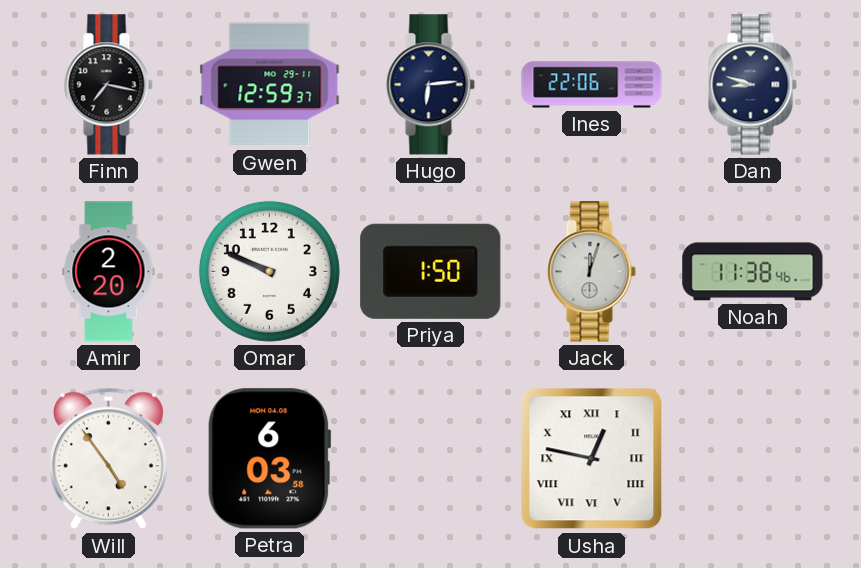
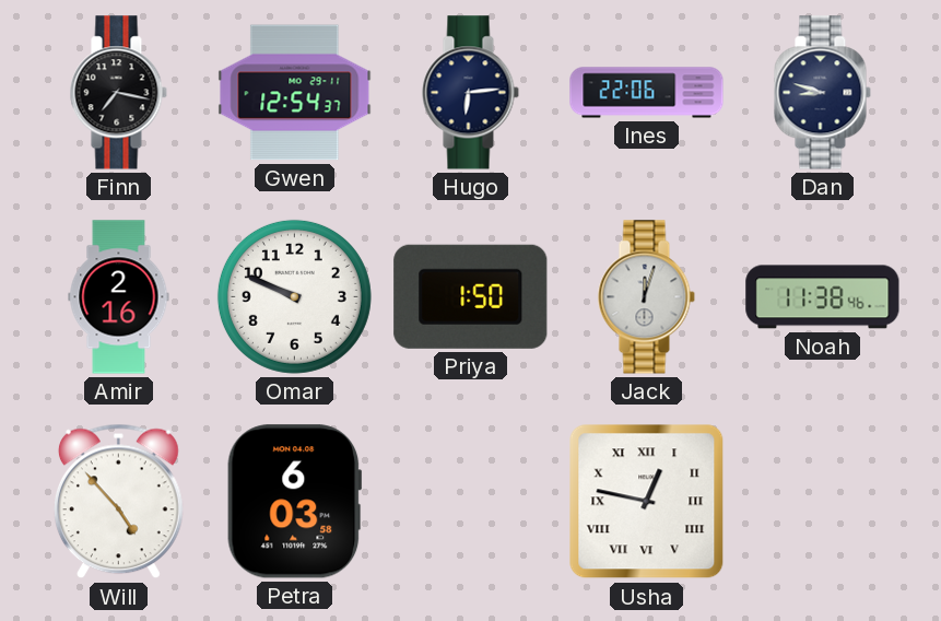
Gwen: 12:59 -> 12:54 (295, 93)
Amir: 2:20 -> 2:16 (119, 297)
Will: 4:54 -> 4:53 (118, 502)
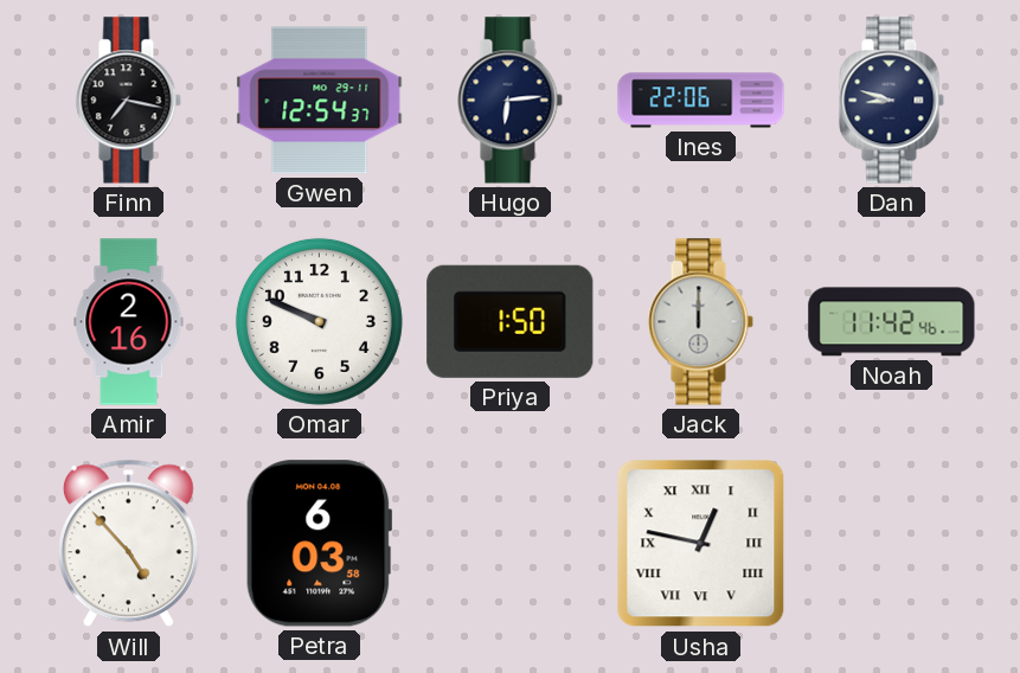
Jack: 12:03 -> 12:00 (700, 322)
Noah: 11:38 -> 11:42 (892, 322)
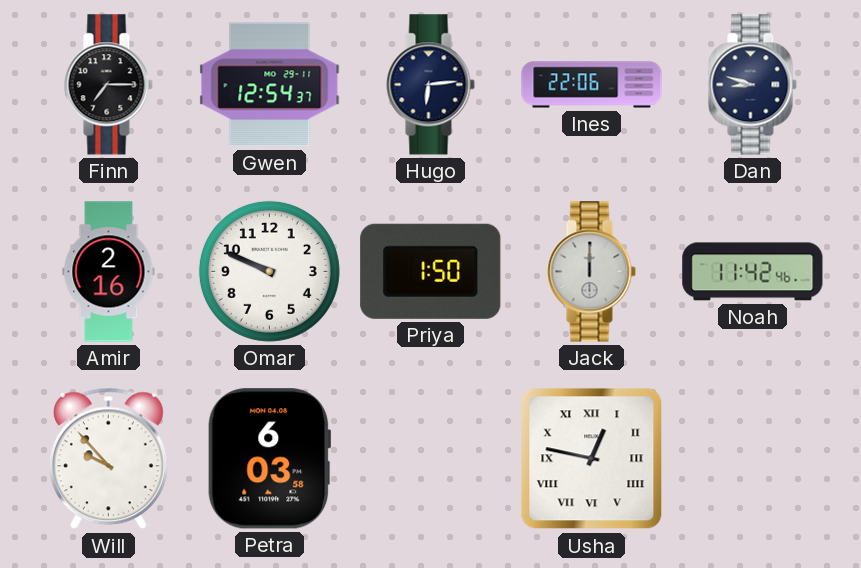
Finn: 7:17 -> 7:15 (108, 85)
Will: 4:53 -> 9:53 (108, 459)
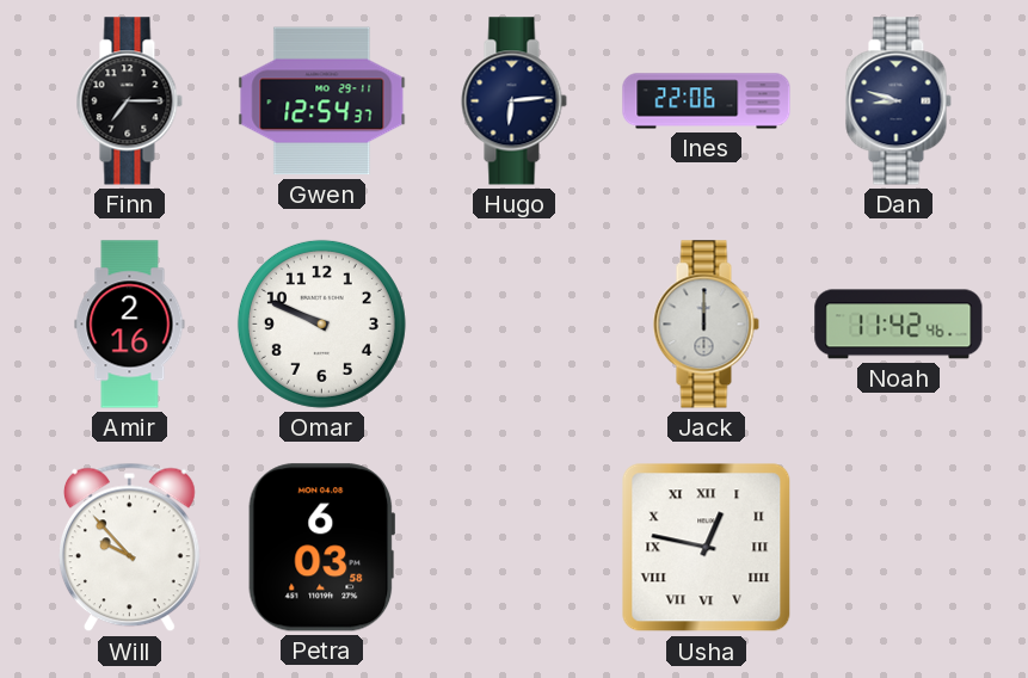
Priya: 1:50 -> none (431, 271)
